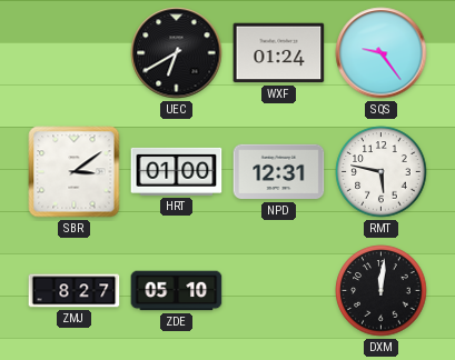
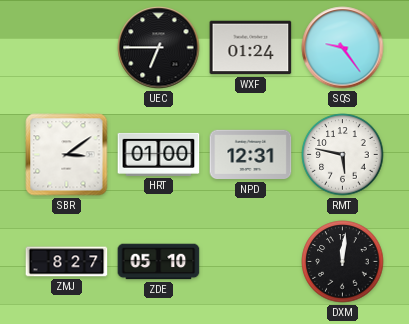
UEC: 6:40 -> 6:45 (159, 48)
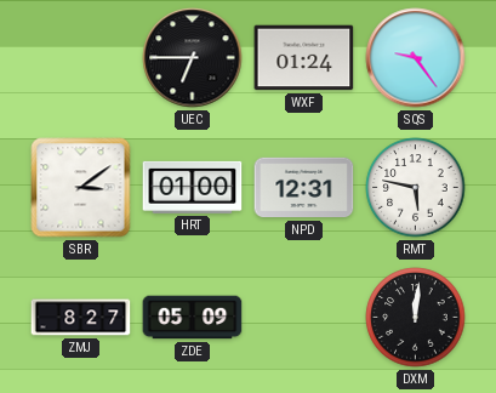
ZDE: 05:10 -> 05:09 (193, 318)
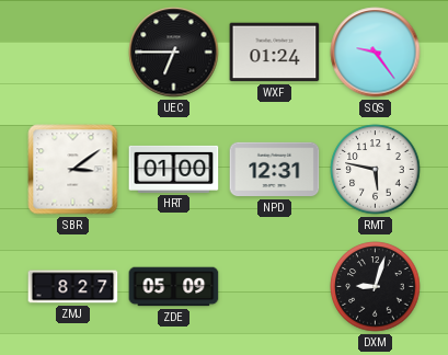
DXM: 12:01 -> 9:03 (376, 287)
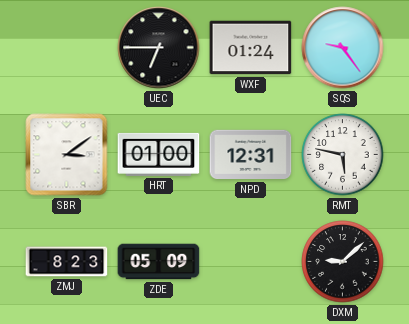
ZMJ: 8:27 -> 8:23 (67, 262)
DXM: 9:03 -> 9:08 (343, 262)
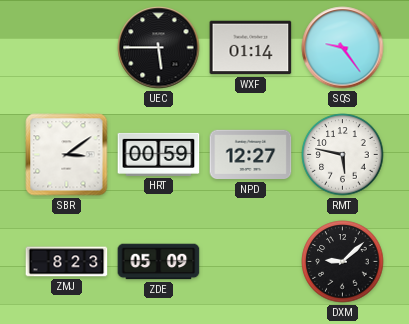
UEC: 6:45 -> 5:45 (159, 48)
WXF: 01:24 -> 01:14 (251, 48)
HRT: 01:00 -> 00:59 (159, 154)
NPD: 12:31 -> 12:27 (251, 155)
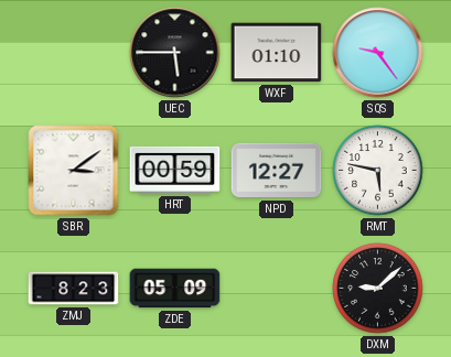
WXF: 01:14 -> 01:10 (277, 53)
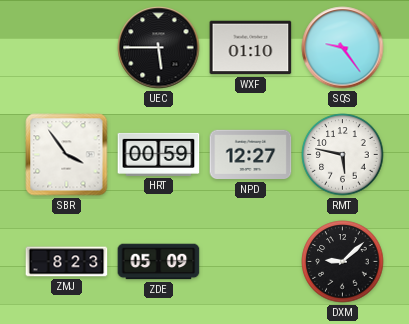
SBR: 3:09 -> 3:54 (67, 155)
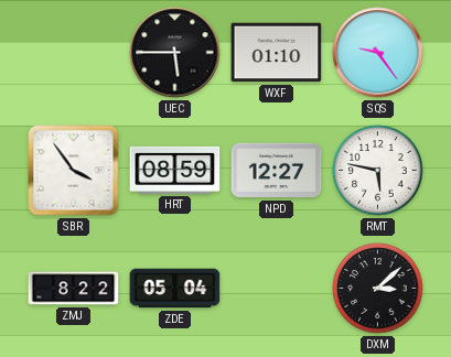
HRT: 00:59 -> 08:59 (175, 170)
ZMJ: 8:23 -> 8:22 (74, 289)
ZDE: 05:09 -> 05:04 (175, 289)
DXM: 9:08 -> 3:08 (378, 289)
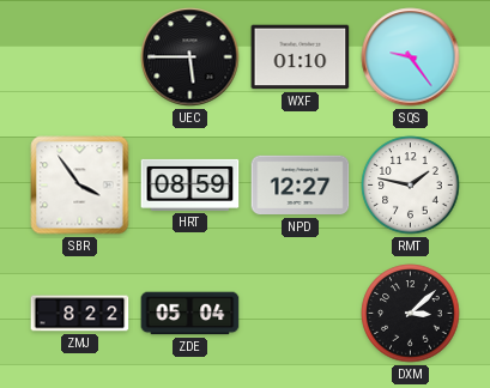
RMT: 5:47 -> 1:47 (411, 186)
